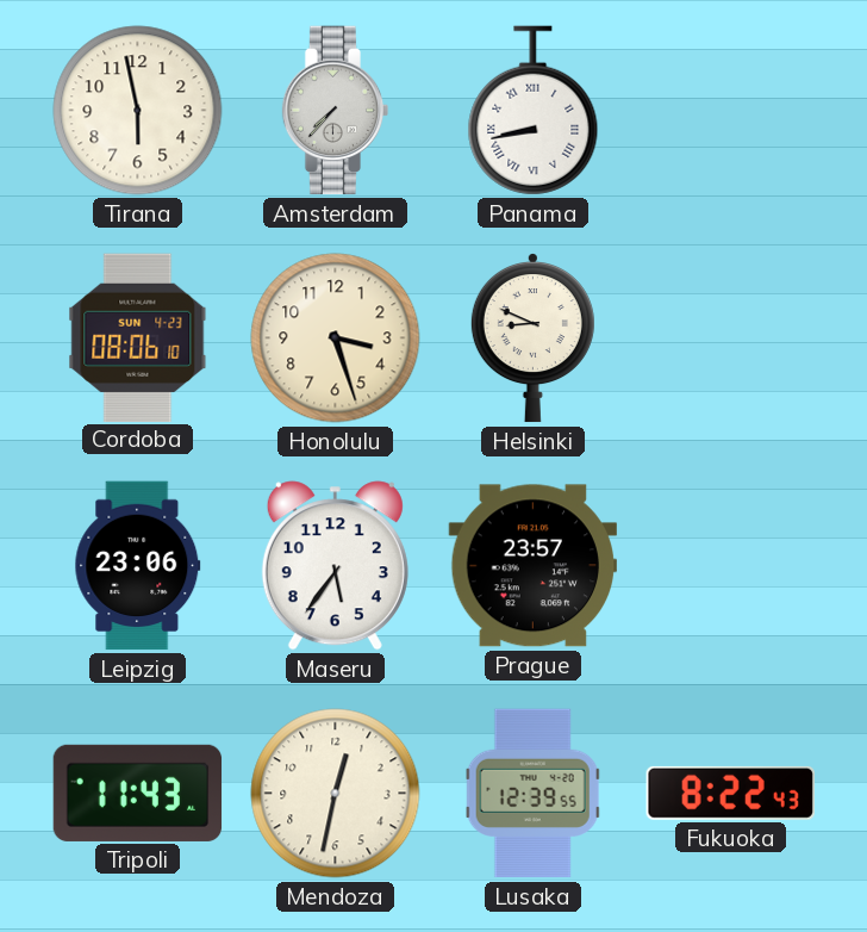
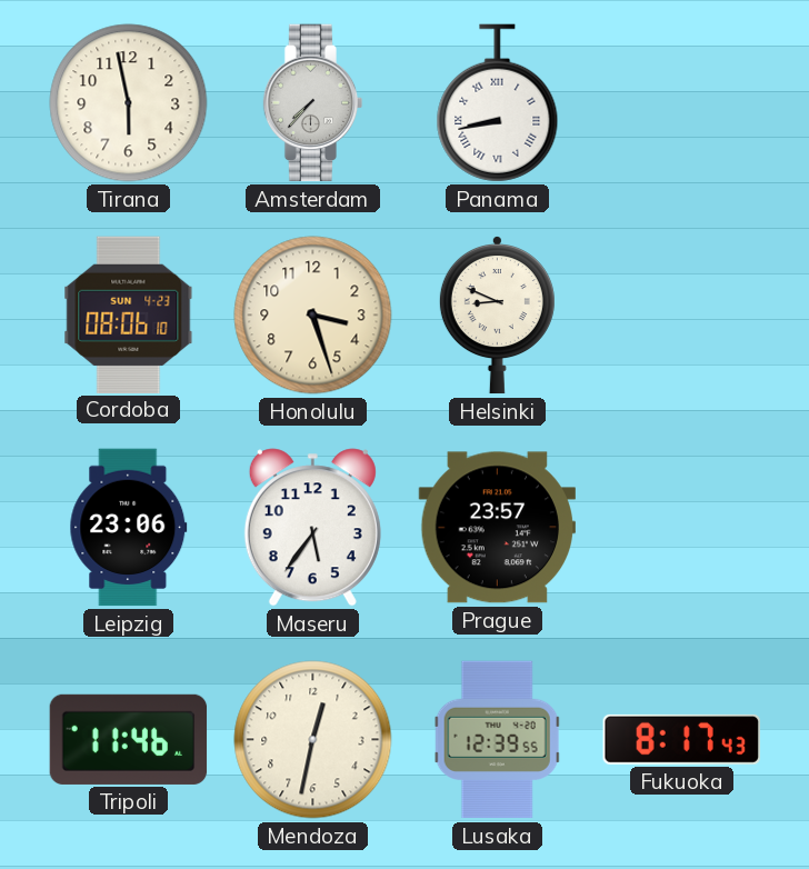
Tripoli: 11:43 -> 11:46 (129, 739)
Fukuoka: 8:22 -> 8:17 (681, 739)
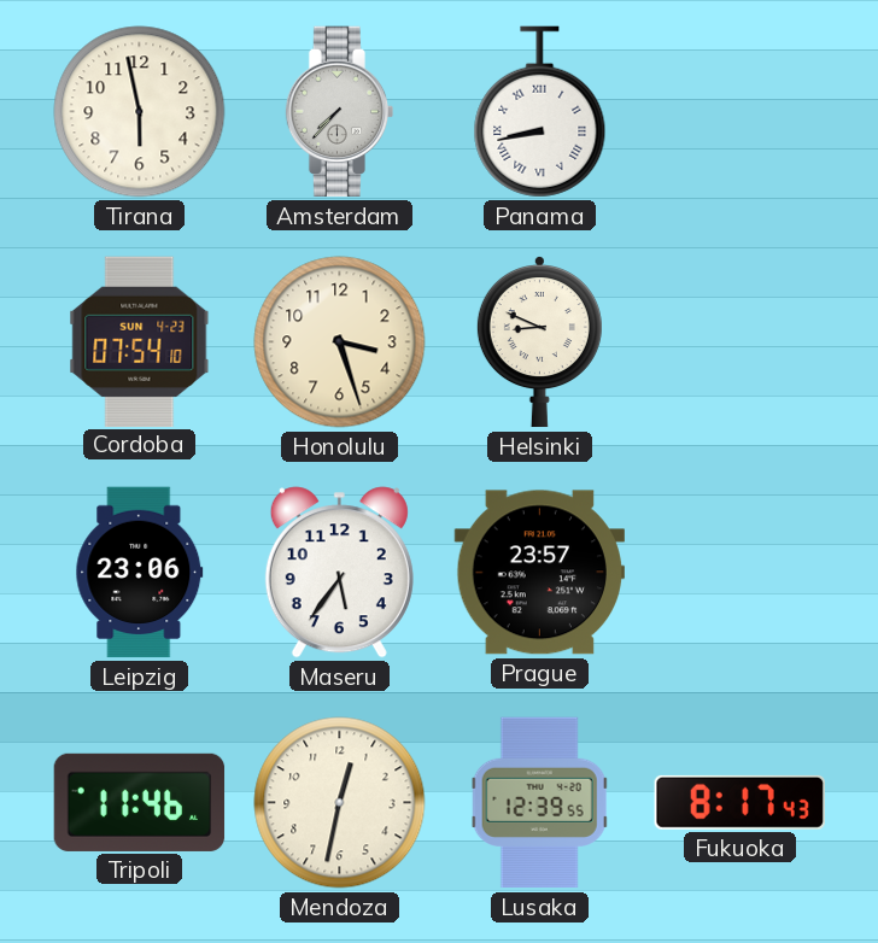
Cordoba: 08:06 -> 07:54 (140, 341)
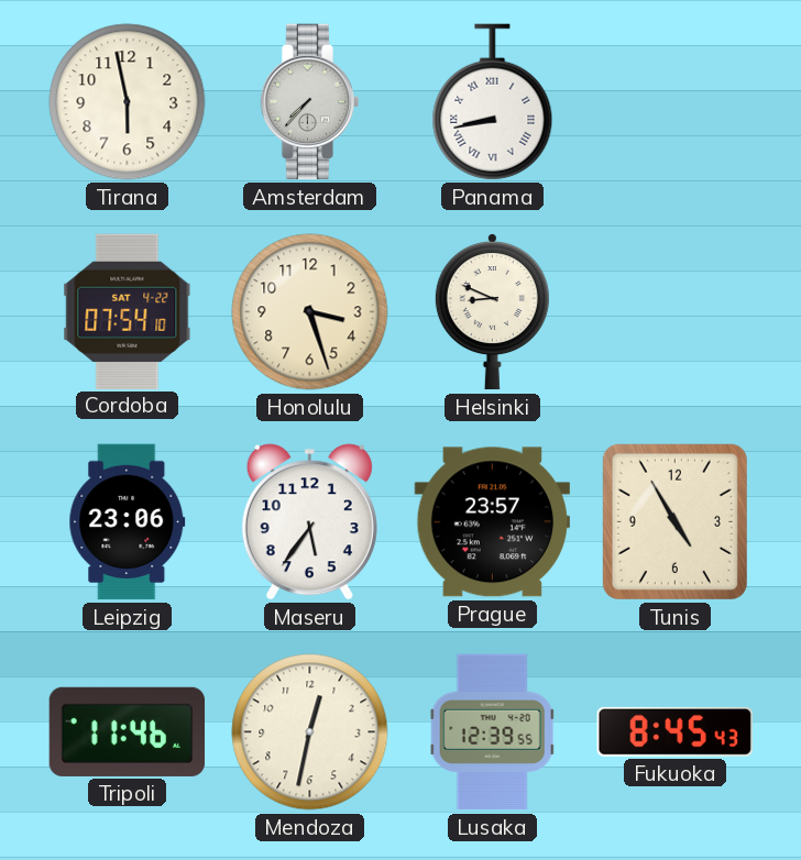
Cordoba date: SUN 4-23 -> SAT 4-22 (128, 311)
Tunis: none -> 4:55 (674, 521)
Fukuoka: 8:17 -> 8:45 (674, 731)
